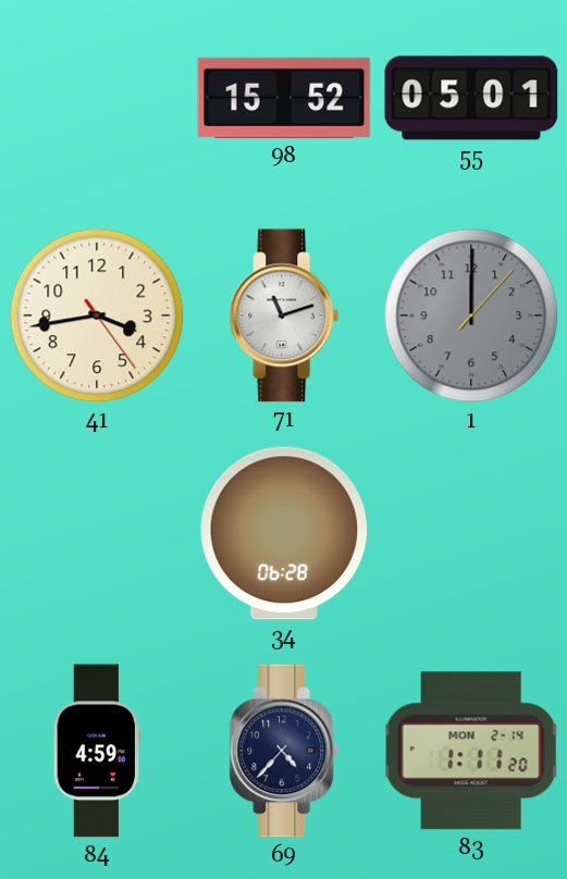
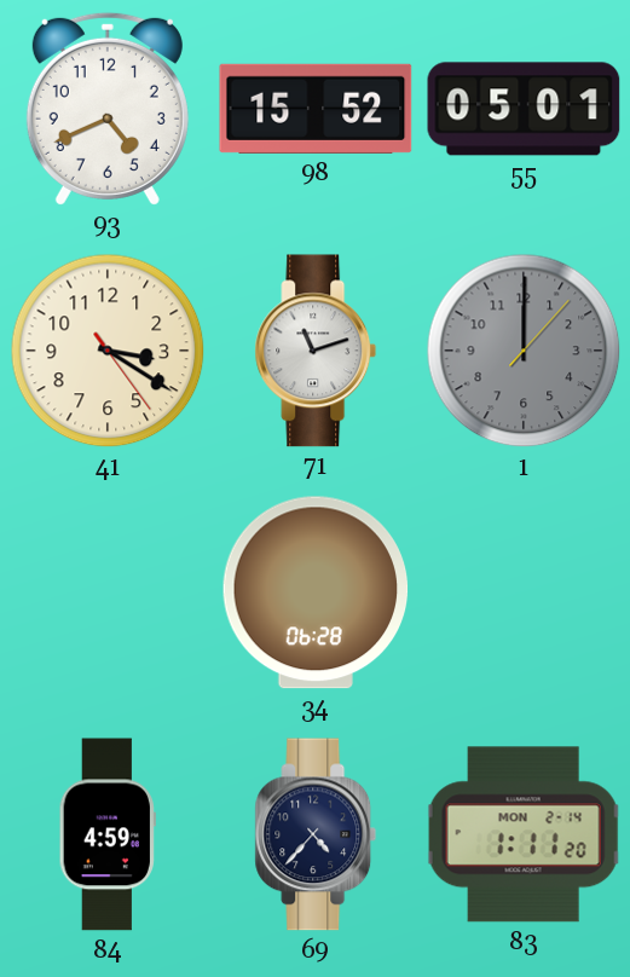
93: none -> 4:41 (108, 109)
41: 3:43 -> 3:20 (108, 351)
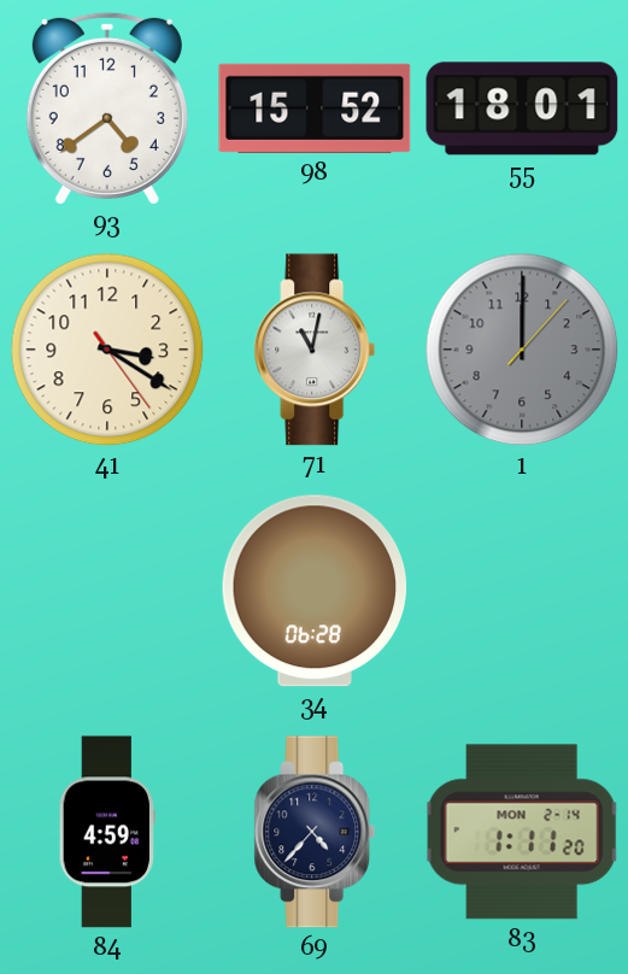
93: 4:41 -> 4:39 (107, 108)
55: 05:01 -> 18:01 (522, 108)
71: 11:12 -> 11:02 (315, 350)
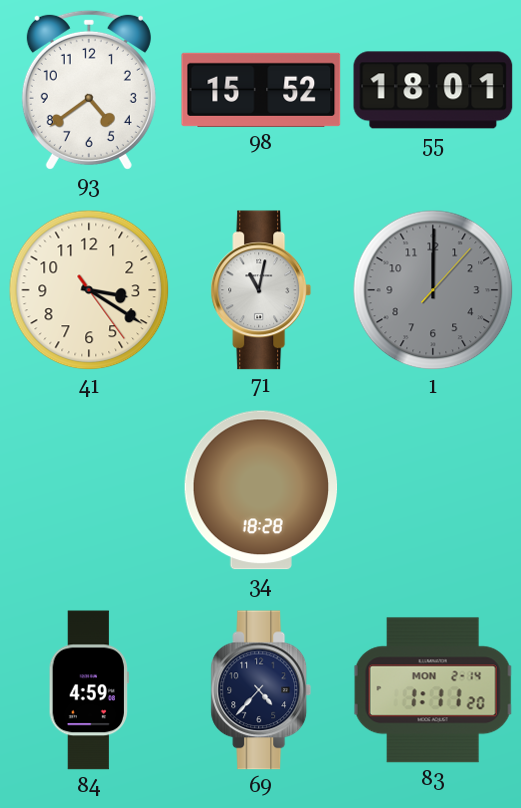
34: 06:28 -> 18:28 (261, 490)
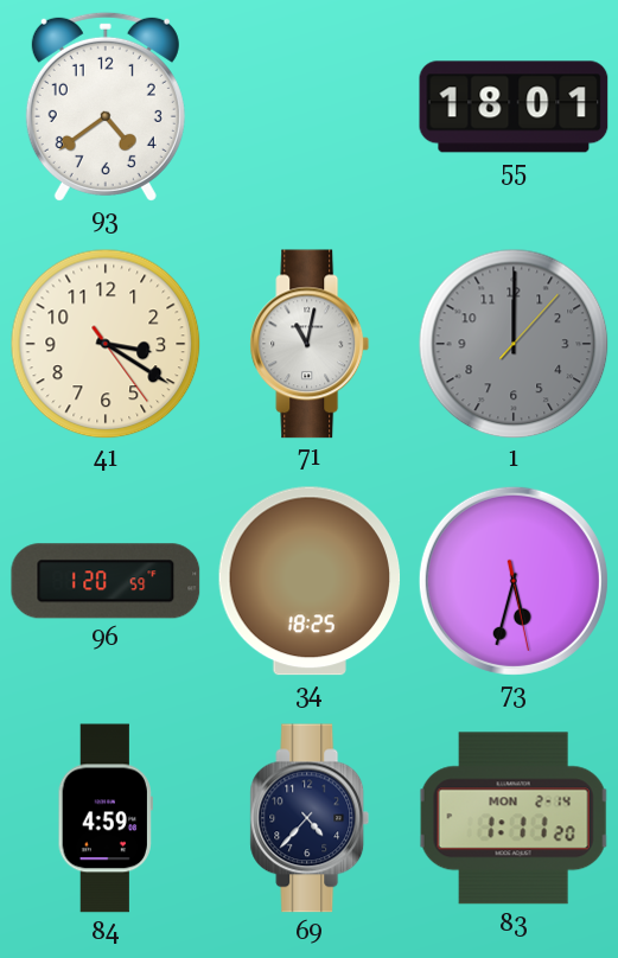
98: 15:52 -> none (261, 90)
96: none -> 1:20 (106, 581)
34: 18:28 -> 18:25 (310, 581)
73: none -> 5:32 (514, 581)
